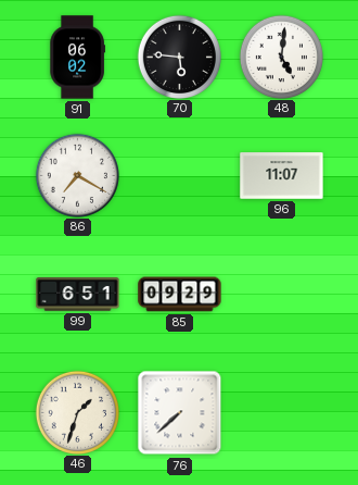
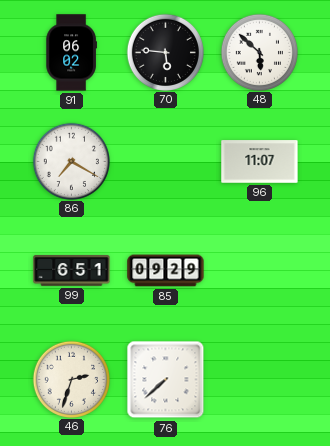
48: 5:01 -> 5:52 (259, 52)
46: 1:33 -> 2:33 (71, 379)
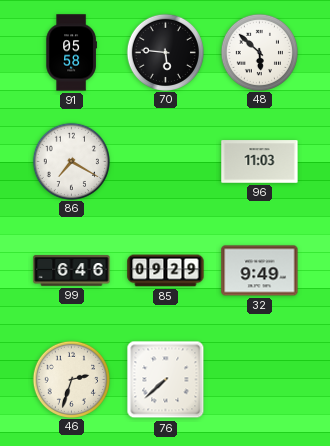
91: 06:02 -> 05:58 (71, 53)
96: 11:07 -> 11:03 (260, 162)
99: 6:51 -> 6:46 (72, 271)
32: none -> 9:49 (260, 271)
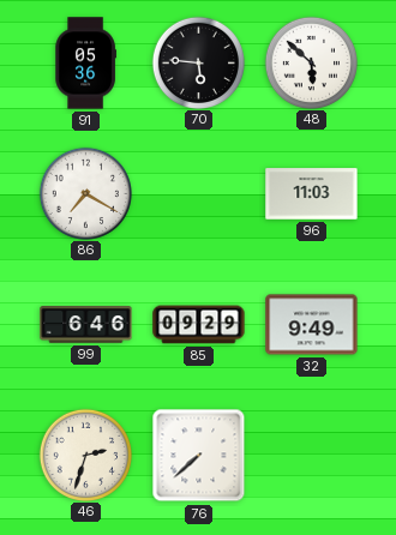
91: 05:58 -> 05:36 (85, 64)
